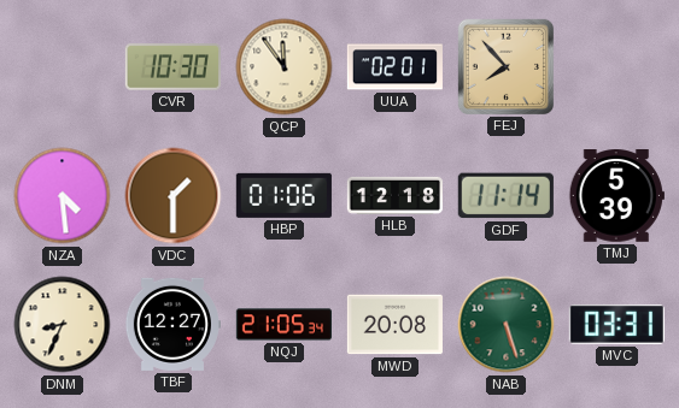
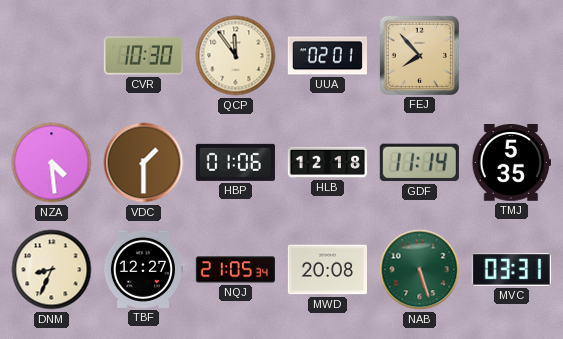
TMJ: 5:39 -> 5:35 (511, 163)
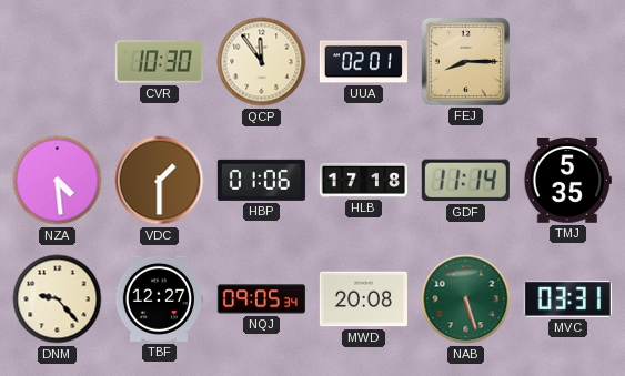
FEJ: 7:53 -> 8:15 (465, 61)
HLB: 12:18 -> 17:18 (363, 180)
DNM: 8:34 -> 9:23 (58, 299)
NQJ: 21:05 -> 09:05 (261, 299)
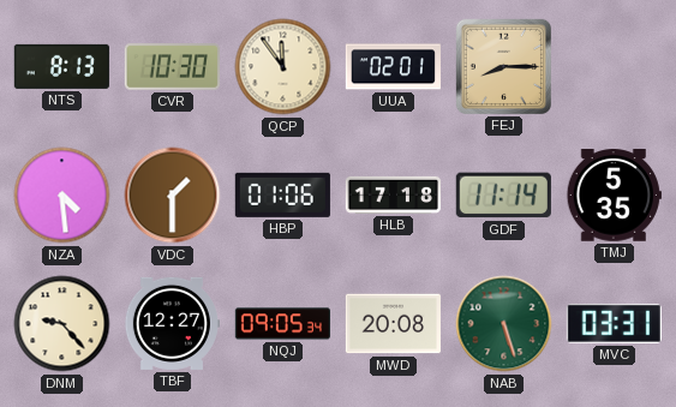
NTS: none -> 8:13 (61, 66)
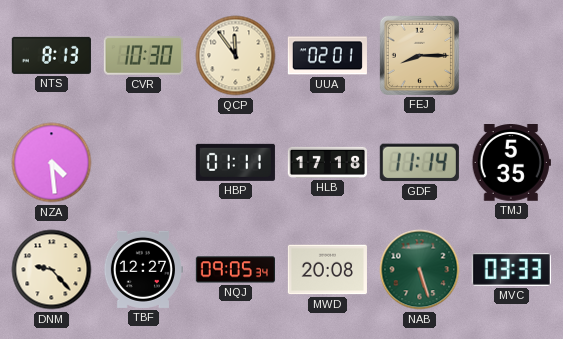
VDC: 1:30 -> none (173, 196)
HBP: 01:06 -> 01:11 (235, 162)
MVC: 03:31 -> 03:33 (511, 269)
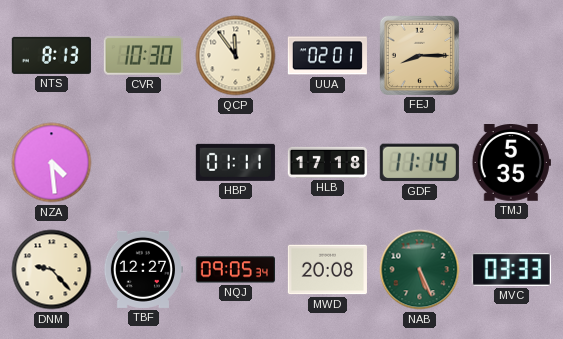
NAB: 5:27 -> 5:26 (420, 270)
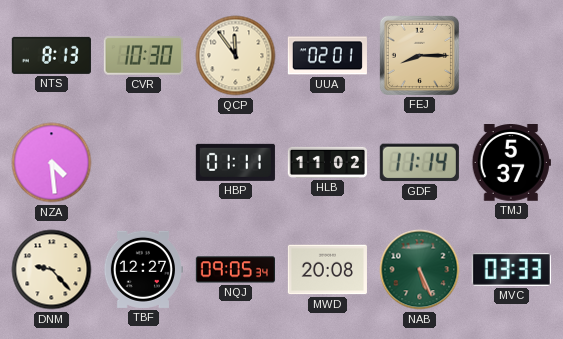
HLB: 17:18 -> 11:02 (327, 162)
TMJ: 5:35 -> 5:37 (511, 163)
